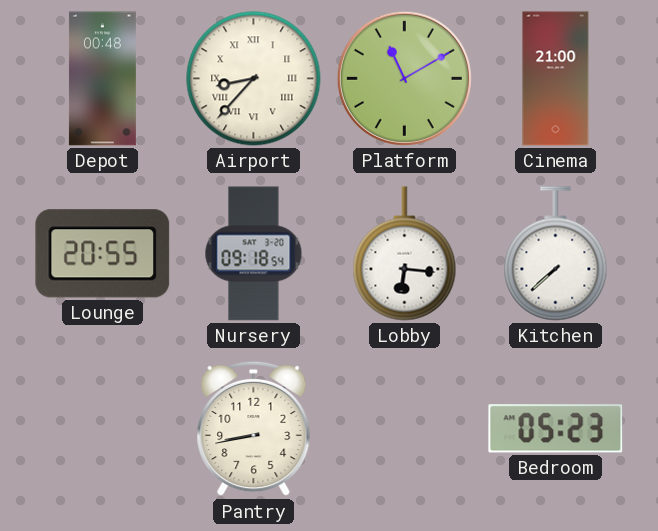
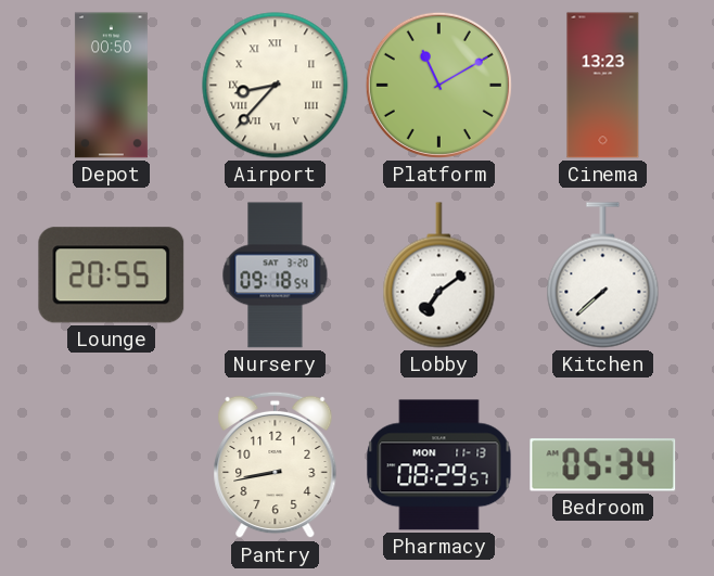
Depot: 00:48 -> 00:50 (111, 86)
Cinema: 21:00 -> 13:23 (603, 86)
Lobby: 6:16 -> 7:09 (439, 276)
Pharmacy: none -> 08:29 (439, 465)
Bedroom: 05:23 -> 05:34 (603, 465)
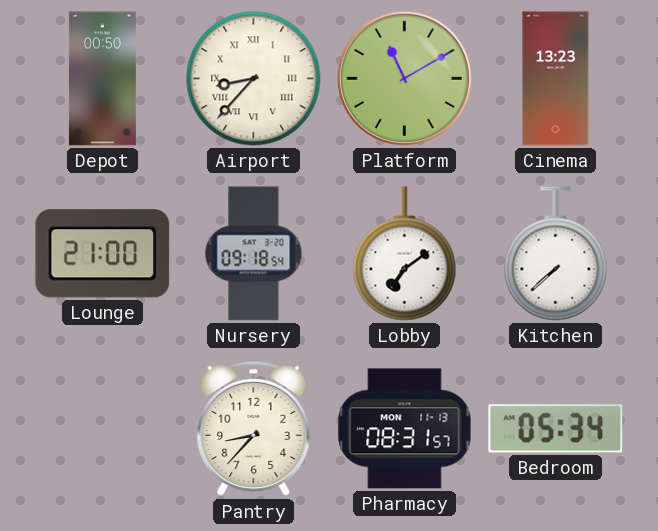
Lounge: 20:55 -> 21:00 (103, 254)
Pantry: 8:43 -> 8:37 (254, 429)
Pharmacy: 08:29 -> 08:31 (405, 429)
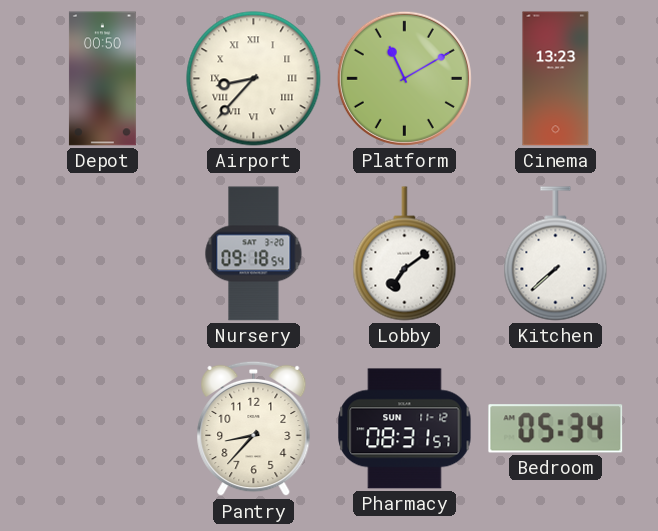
Lounge: 21:00 -> none (103, 254)
Pharmacy date: MON 11-13 -> SUN 11-12 (405, 429)
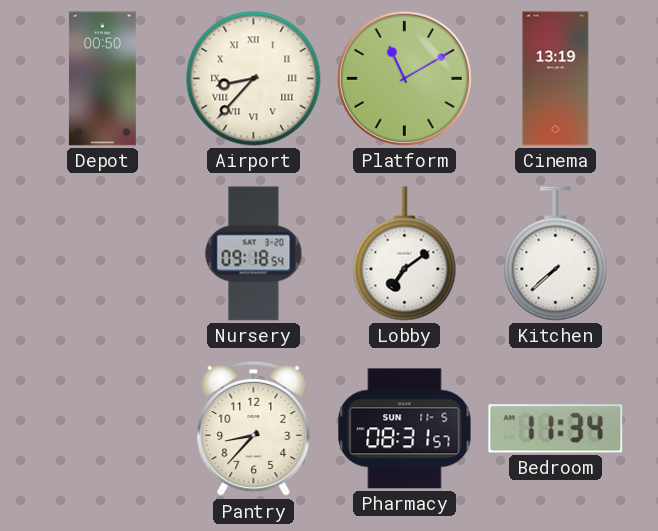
Cinema: 13:23 -> 13:19 (556, 79)
Pharmacy date: SUN 11-12 -> SUN 11-5 (405, 429)
Bedroom: 05:34 -> 11:34 (556, 429)
